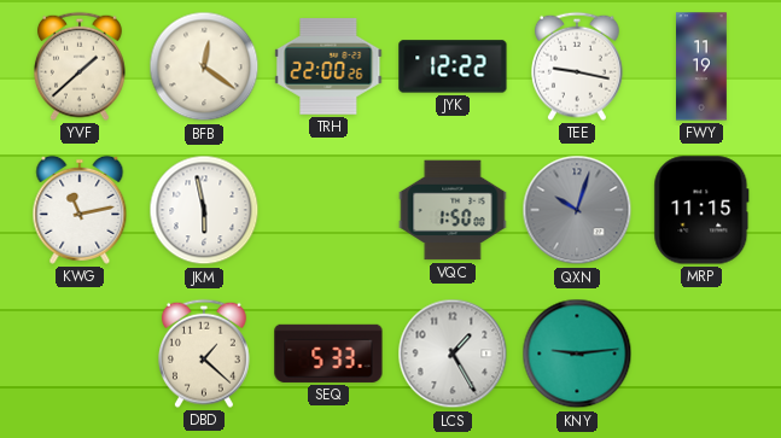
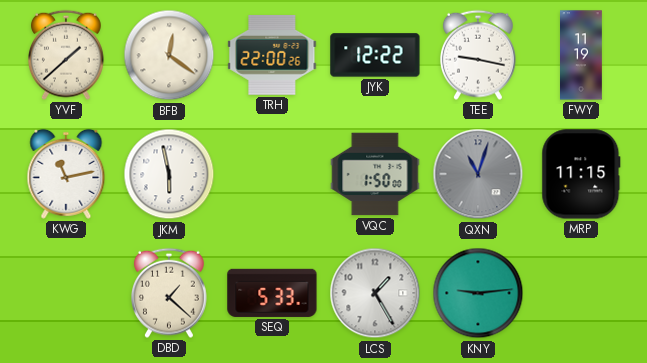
QXN: 10:03 -> 11:03 (478, 174)
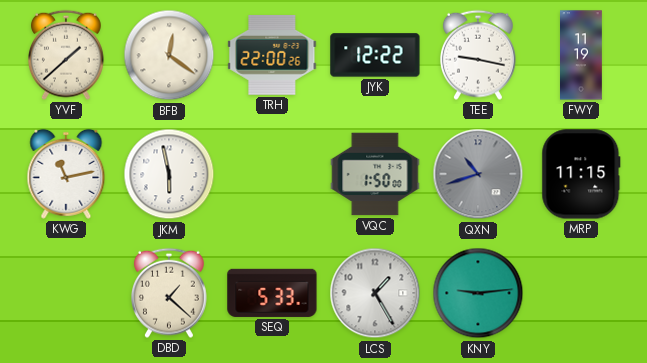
QXN: 11:03 -> 10:42 (478, 174)
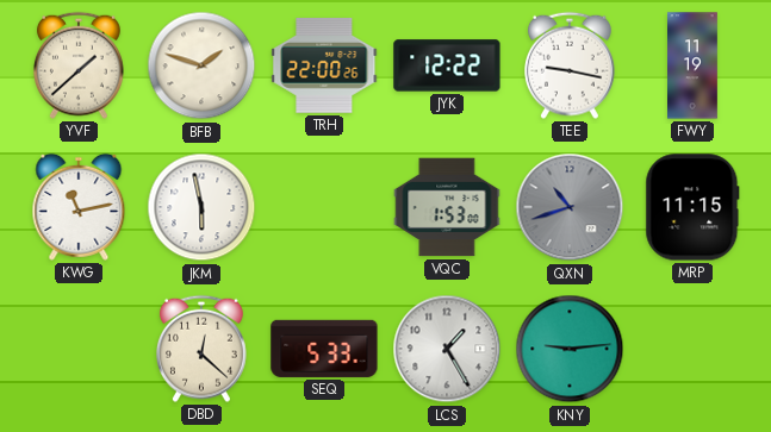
BFB: 12:21 -> 1:48 (201, 65)
VQC: 1:50 -> 1:53 (447, 207)
DBD: 1:22 -> 12:22 (203, 349)
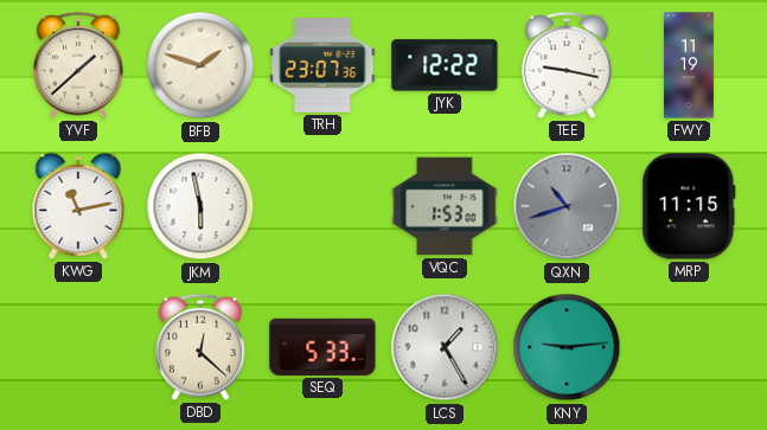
TRH: 22:00 -> 23:07 (322, 65)
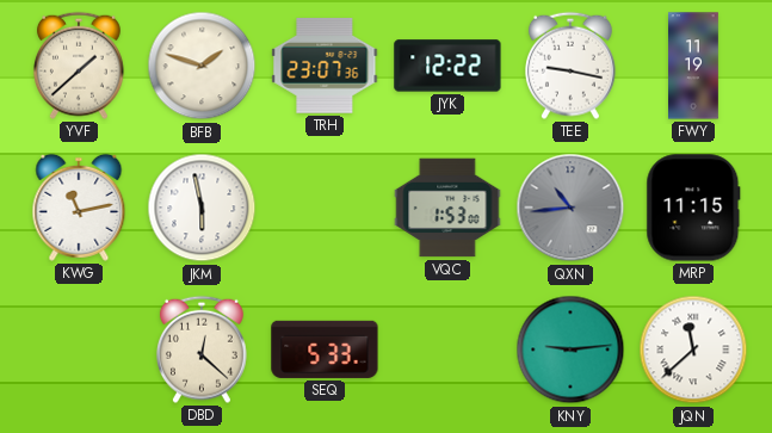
QXN: 10:42 -> 10:44 (570, 208)
LCS: 1:25 -> none (445, 347)
JQN: none -> 11:38 (693, 350)
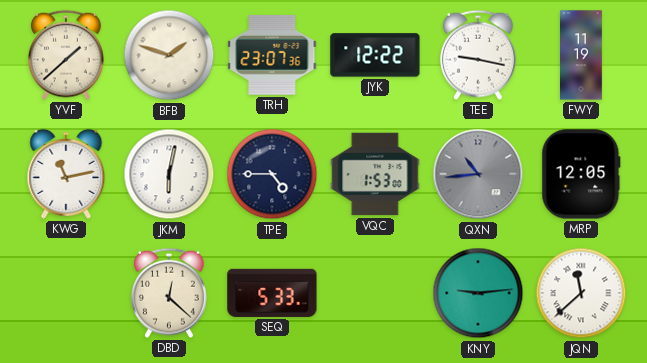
JKM: 5:58 -> 6:02 (169, 174)
TPE: none -> 4:45 (272, 174)
MRP: 11:15 -> 12:05 (581, 174)
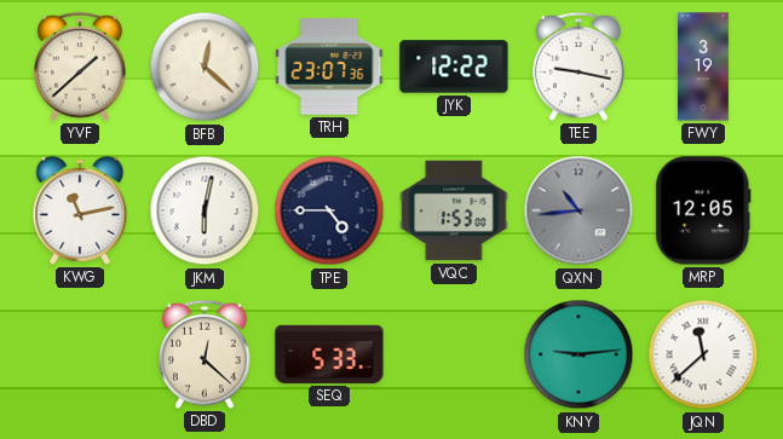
BFB: 1:48 -> 12:22 (205, 67)
FWY: 11:19 -> 3:19 (704, 67)
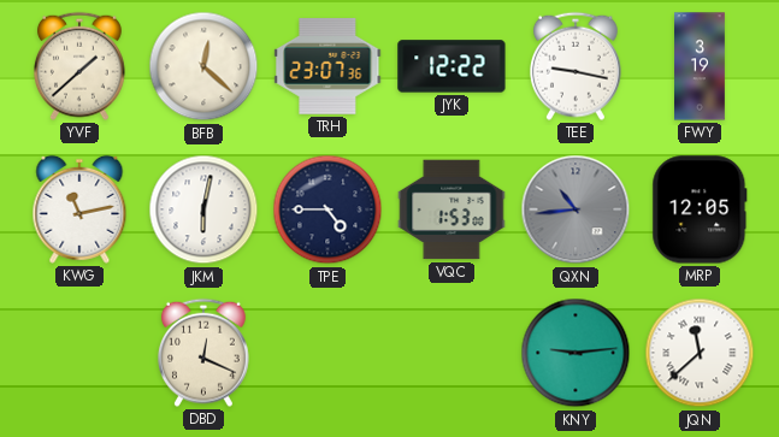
DBD: 12:22 -> 12:19 (205, 353)
SEQ: 5:33 -> none (329, 354)
